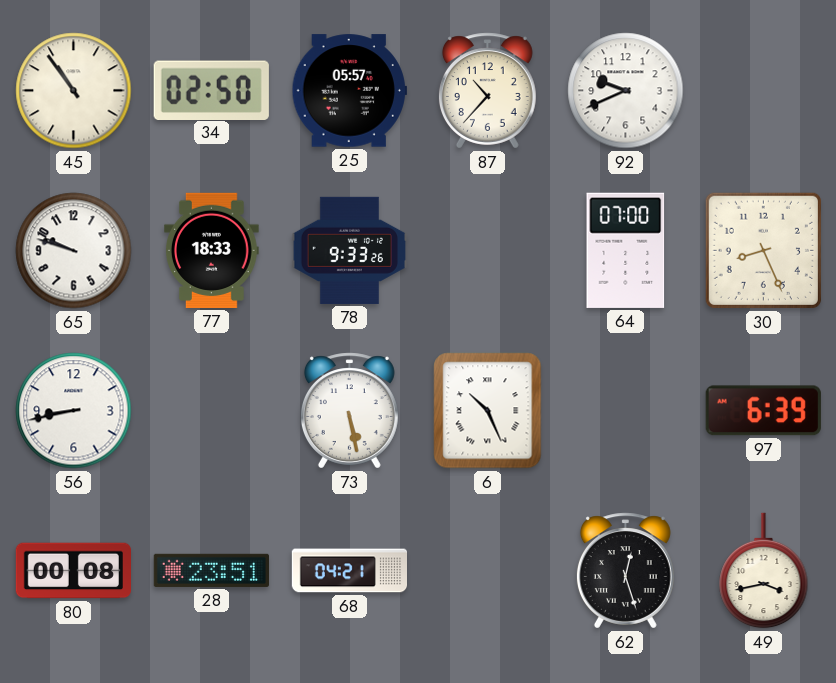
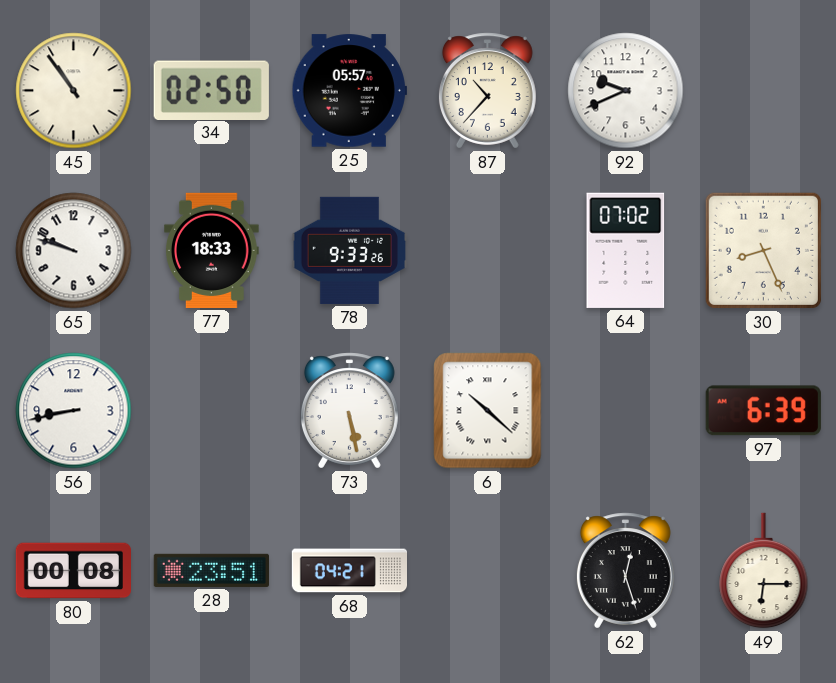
64: 07:00 -> 07:02 (626, 250)
6: 10:26 -> 10:22 (488, 411)
49: 3:43 -> 6:15 (764, 571)
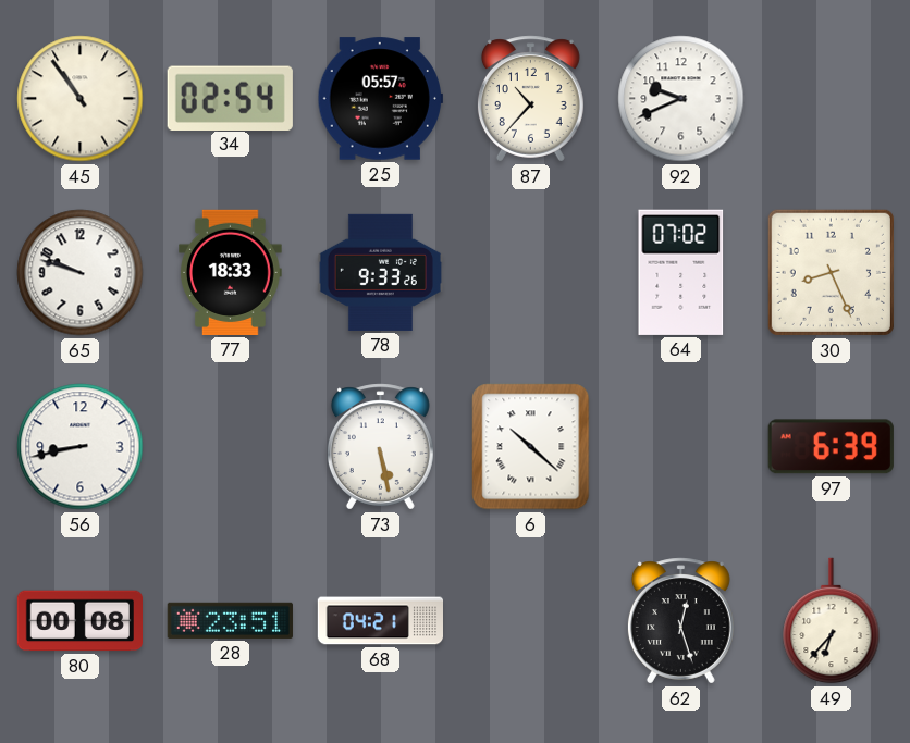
34: 02:50 -> 02:54 (230, 98)
49: 6:15 -> 6:37 (832, 621)
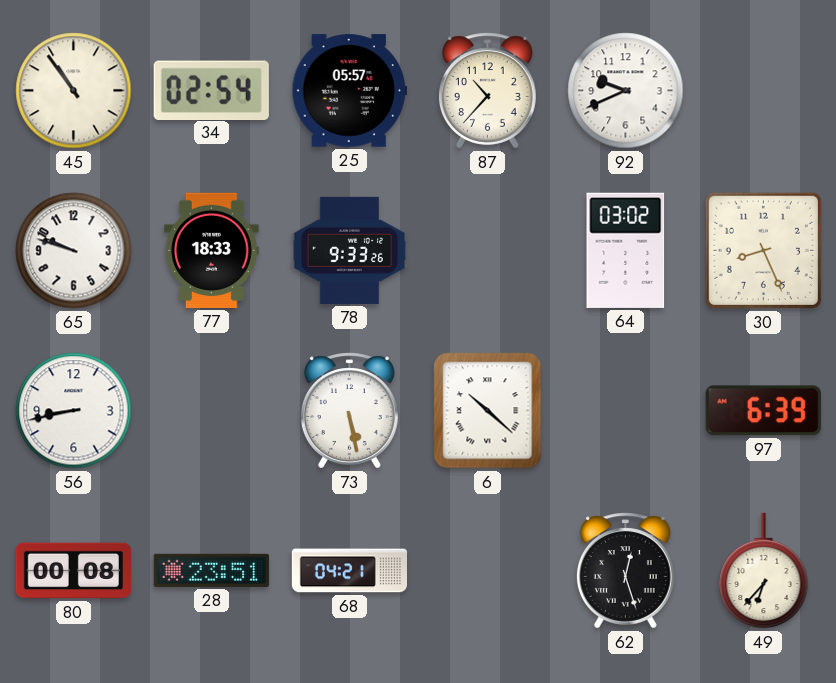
64: 07:02 -> 03:02 (626, 250)
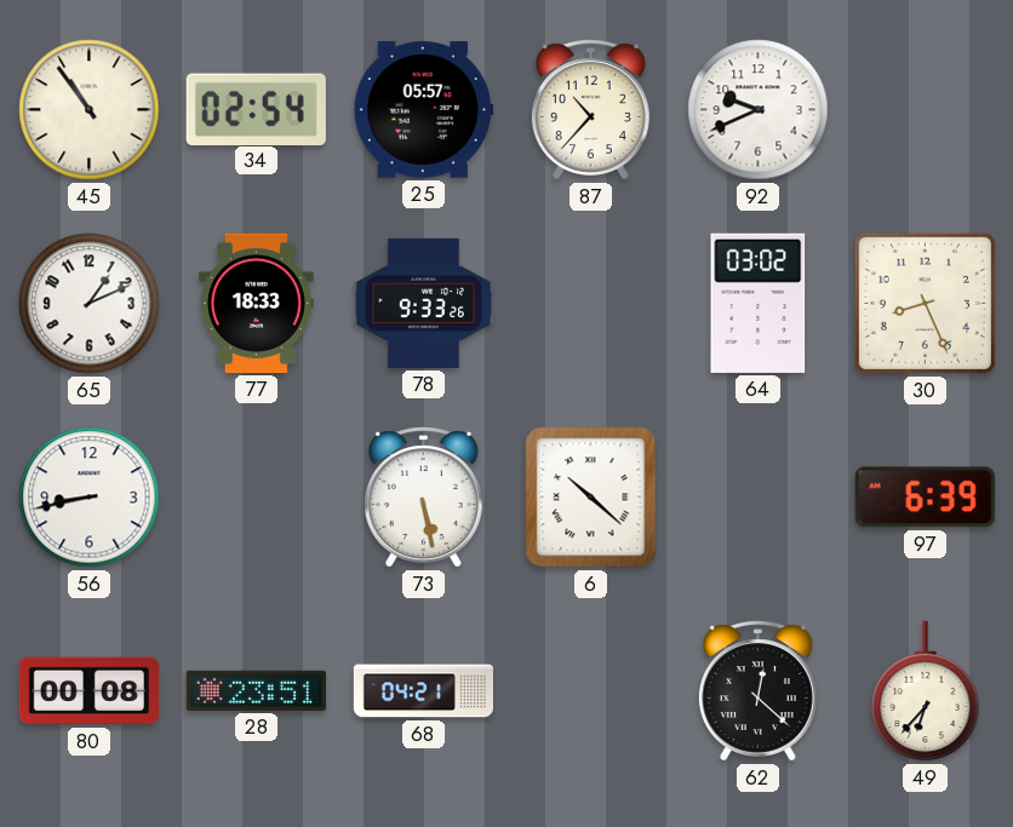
65: 9:48 -> 1:11 (90, 304)
62: 12:27 -> 12:22 (757, 691)
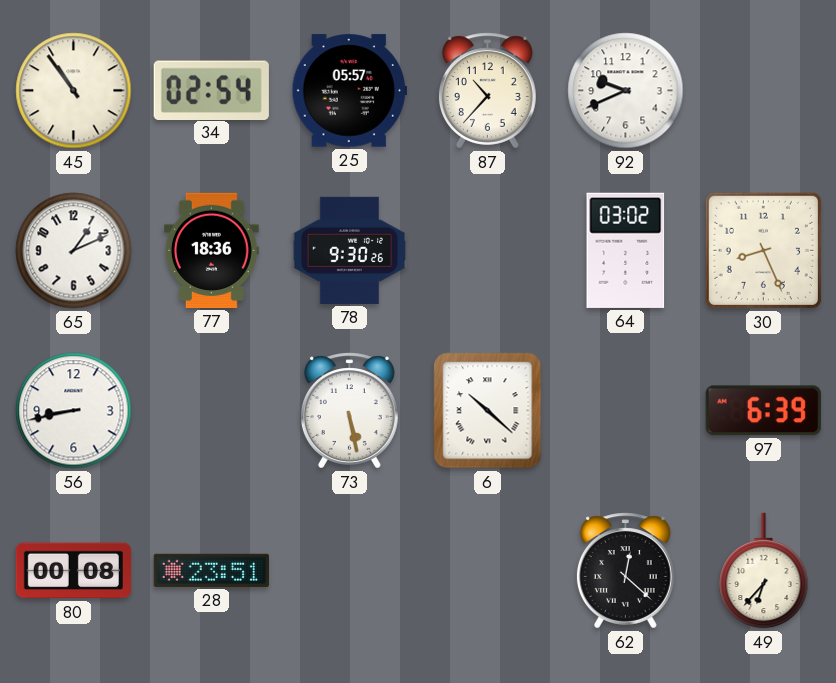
77: 18:33 -> 18:36 (212, 250)
78: 9:33 -> 9:30 (349, 250)
68: 04:21 -> none (423, 691)
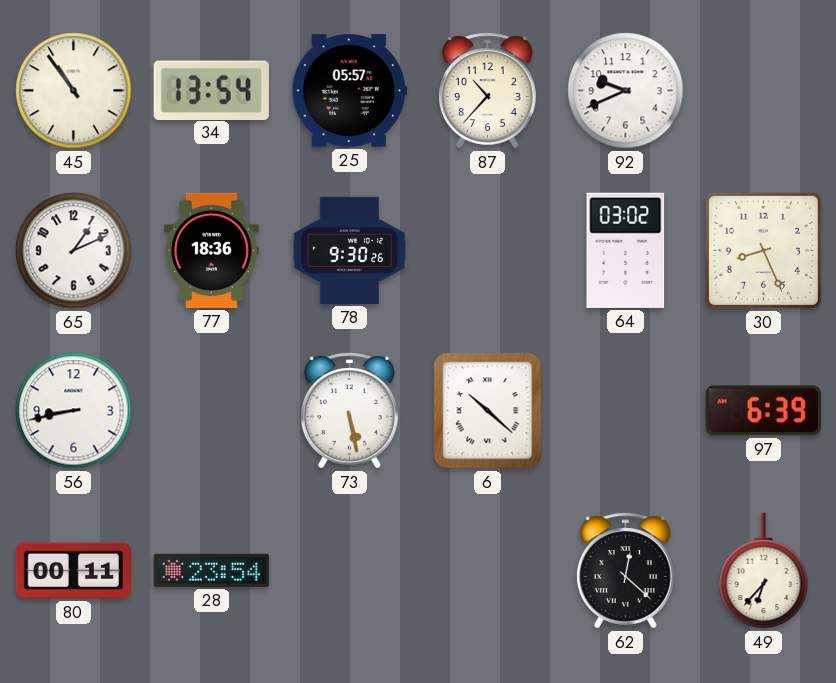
34: 02:54 -> 13:54 (211, 90)
80: 00:08 -> 00:11 (73, 571)
28: 23:51 -> 23:54 (211, 570)
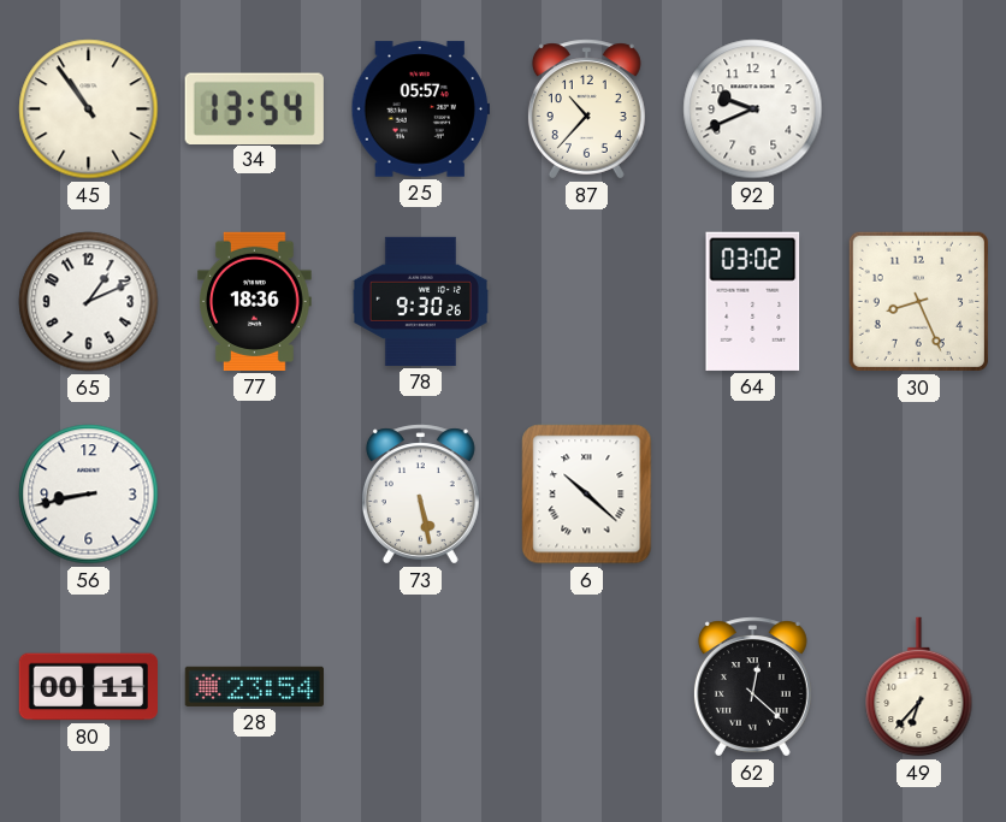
97: 6:39 -> none (763, 411)
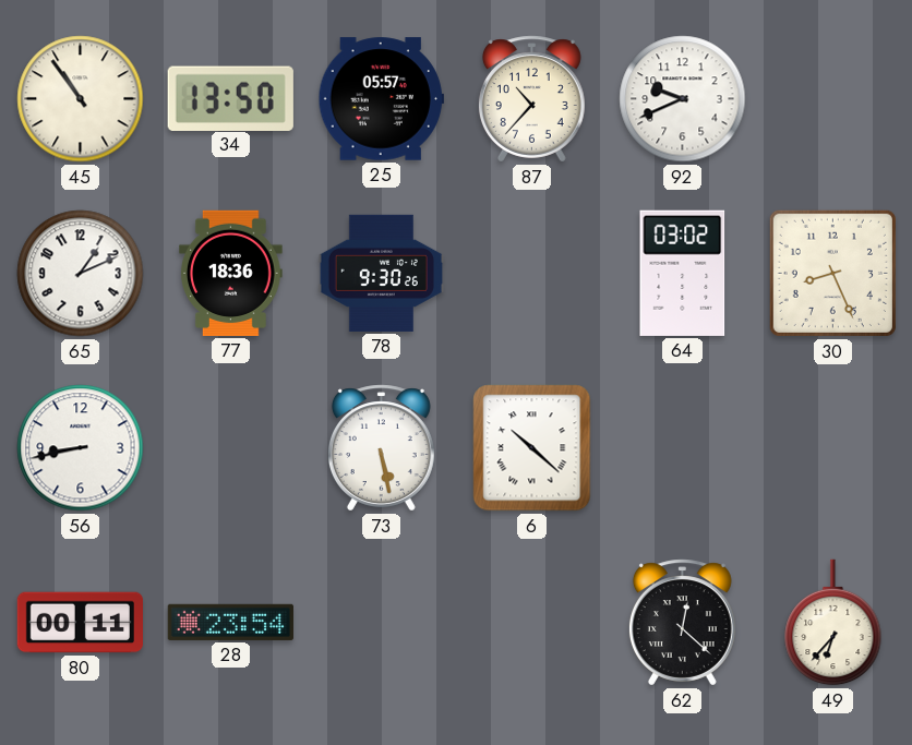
34: 13:54 -> 13:50 (230, 98)
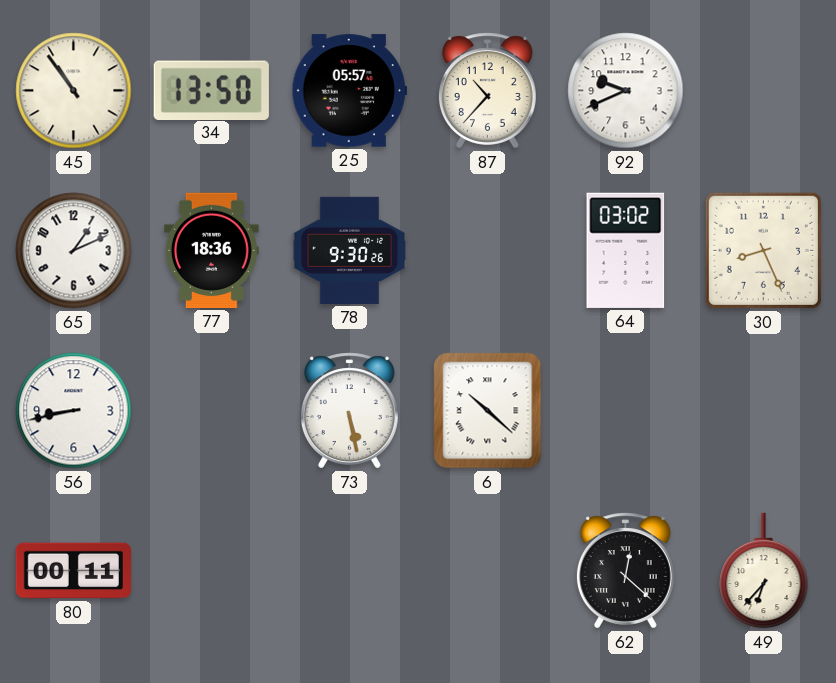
28: 23:54 -> none (230, 622)
